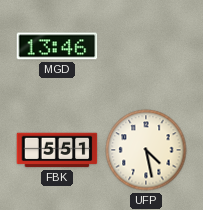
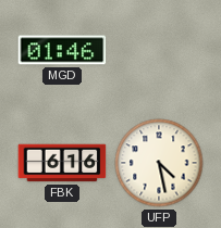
MGD: 13:46 -> 01:46 (62, 50)
FBK: 5:51 -> 6:16 (62, 163)
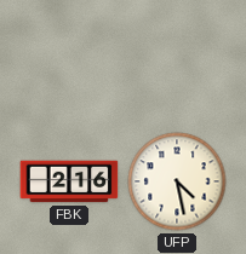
MGD: 01:46 -> none (62, 50)
FBK: 6:16 -> 2:16 (69, 181)
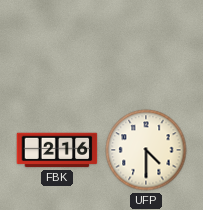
UFP: 4:28 -> 4:30 (146, 150)
